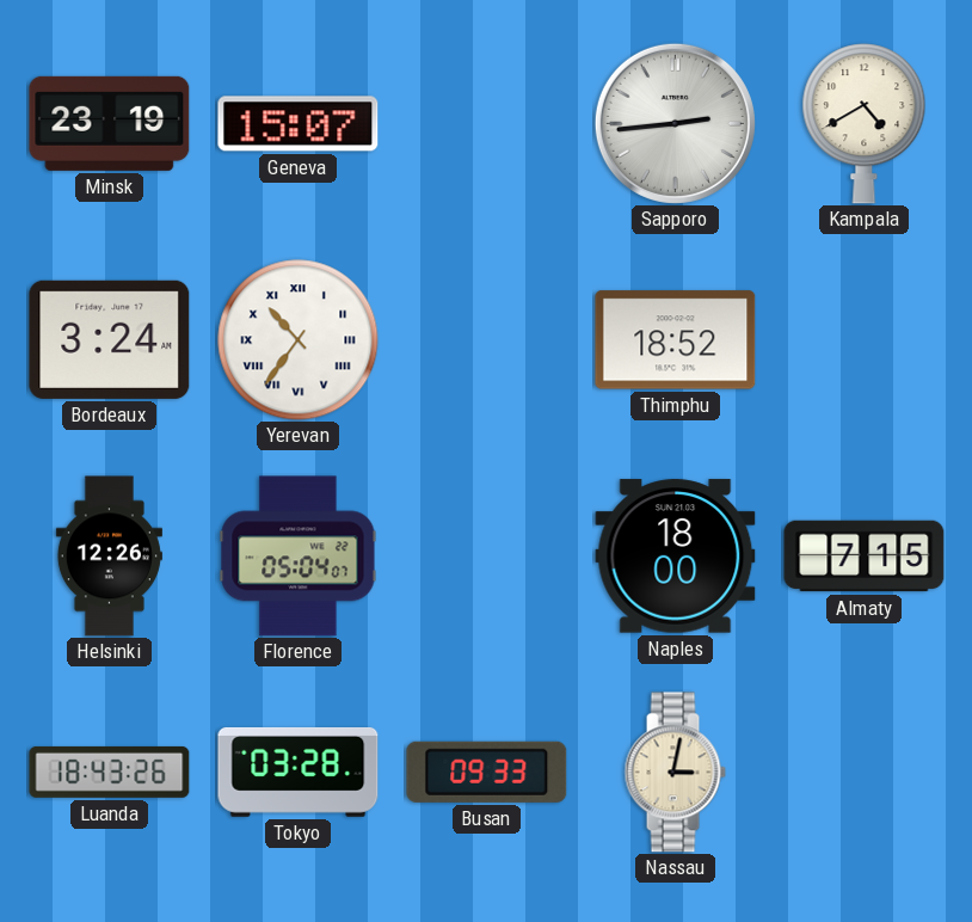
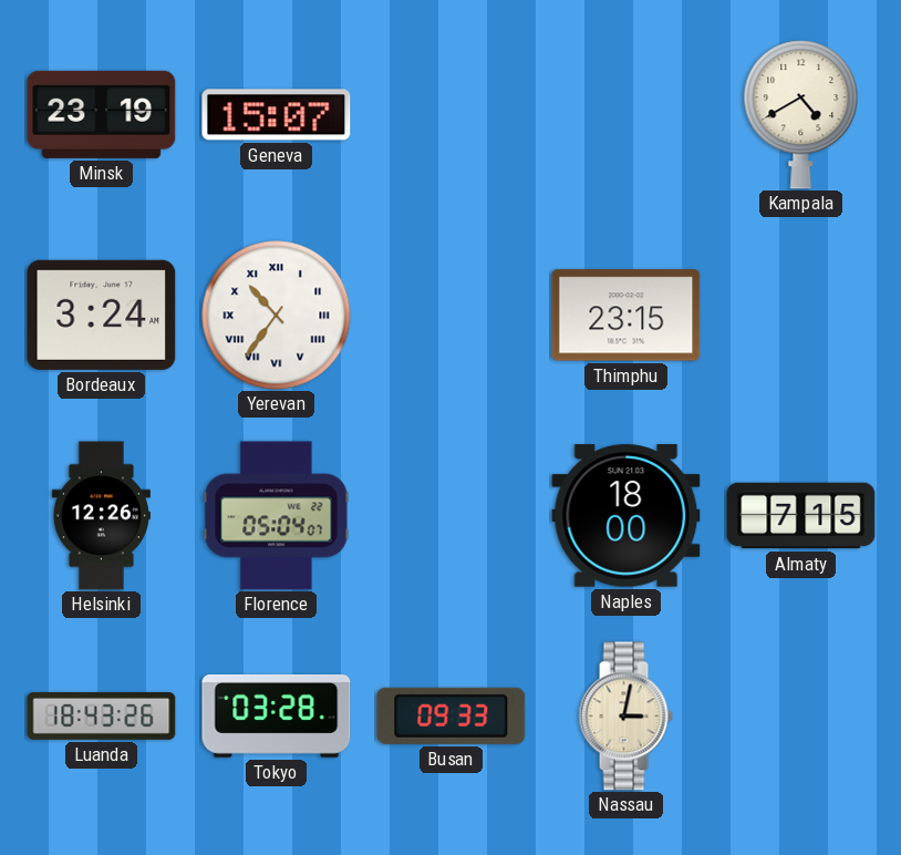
Sapporo: 2:44 -> none (675, 123)
Thimphu: 18:52 -> 23:15 (626, 316)
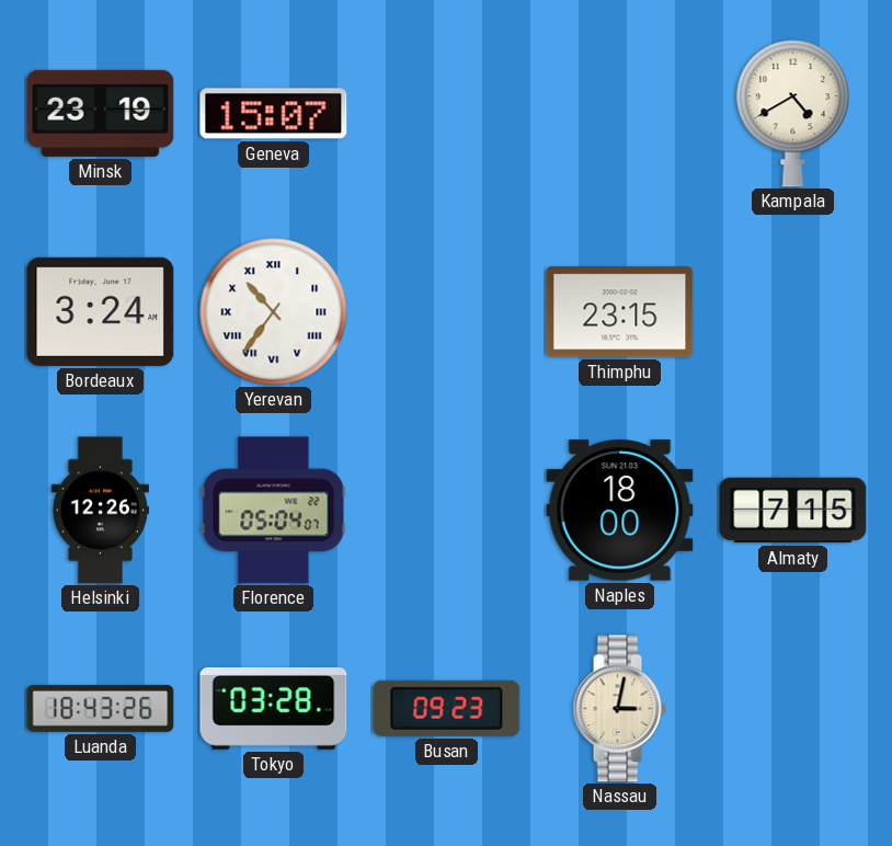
Busan: 09:33 -> 09:23 (447, 708)
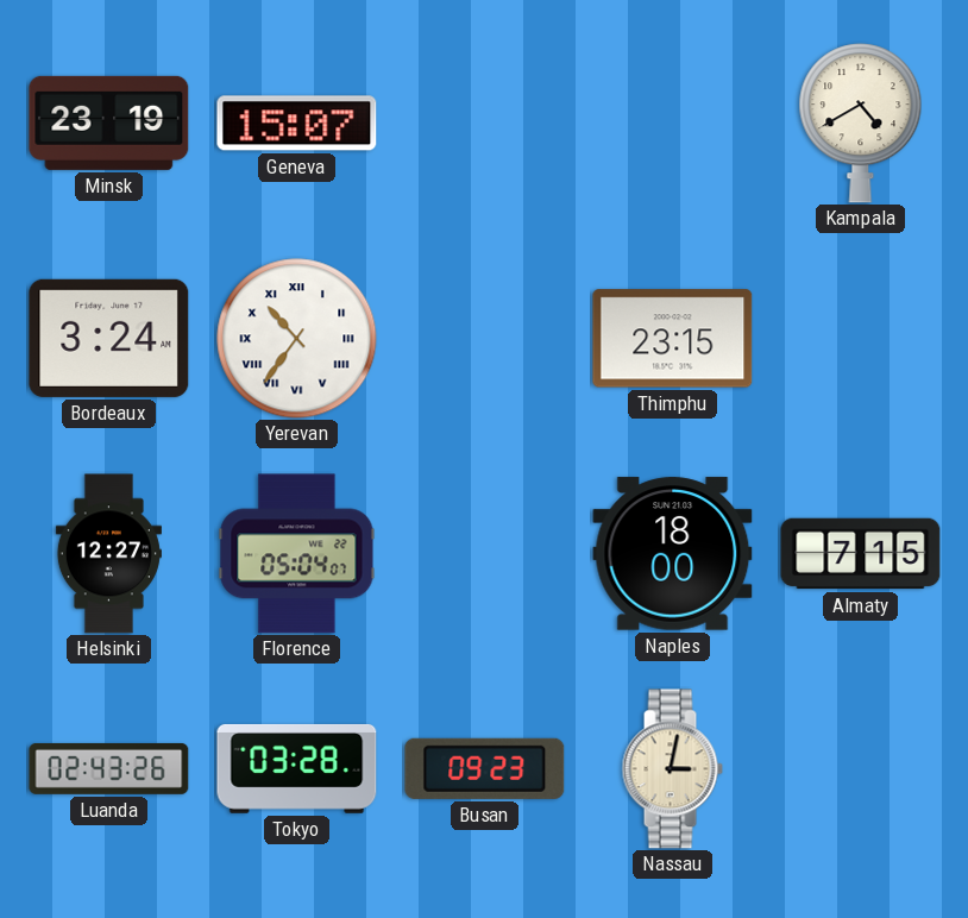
Helsinki: 12:26 -> 12:27 (108, 554)
Luanda: 18:43 -> 02:43 (109, 768)
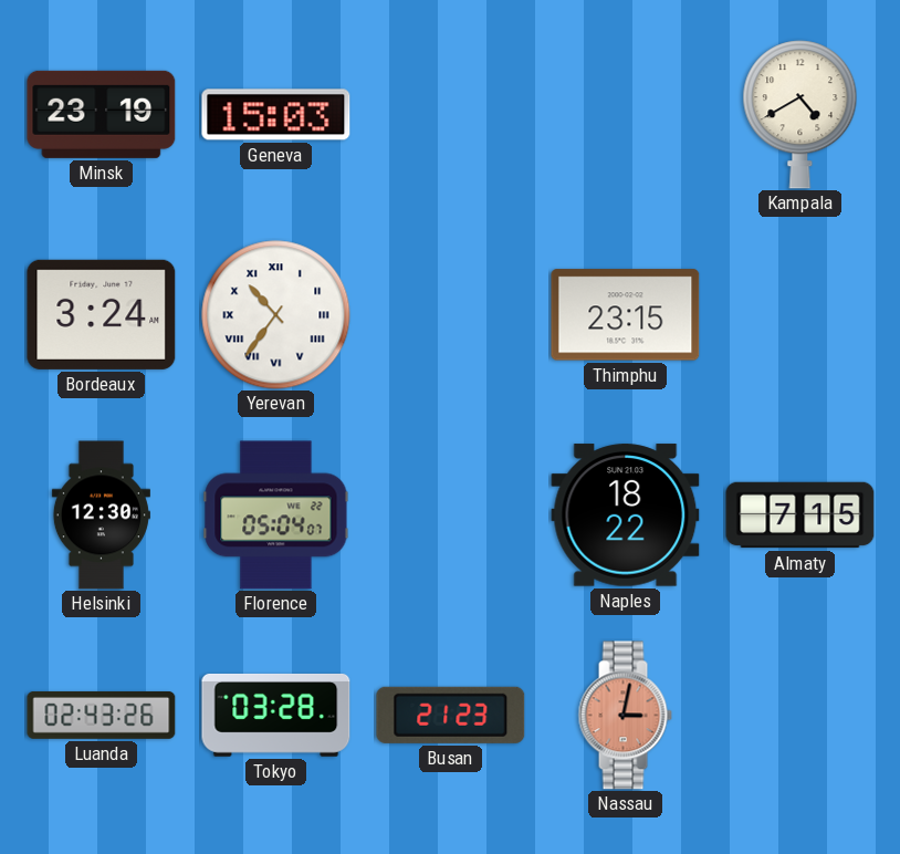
Geneva: 15:07 -> 15:03 (276, 115)
Helsinki: 12:27 -> 12:30 (101, 515)
Naples: 18:00 -> 18:22 (626, 515)
Busan: 09:23 -> 21:23 (451, 715)
Nassau dial: cream -> salmon (625, 716)
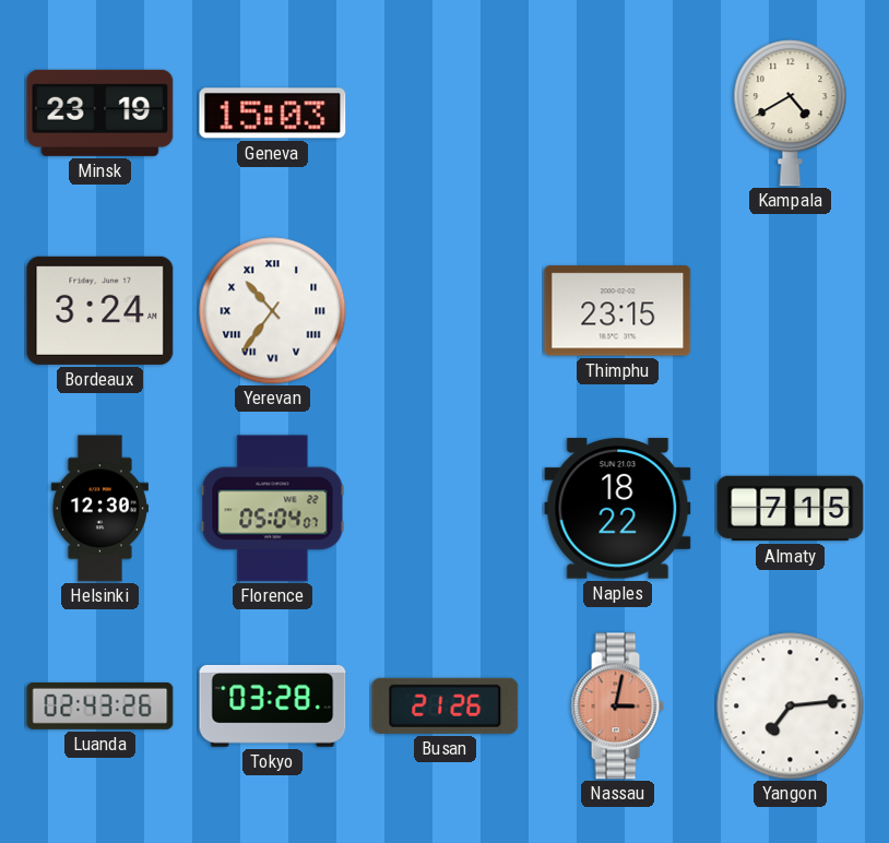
Busan: 21:23 -> 21:26 (446, 705)
Yangon: none -> 7:14 (791, 707)
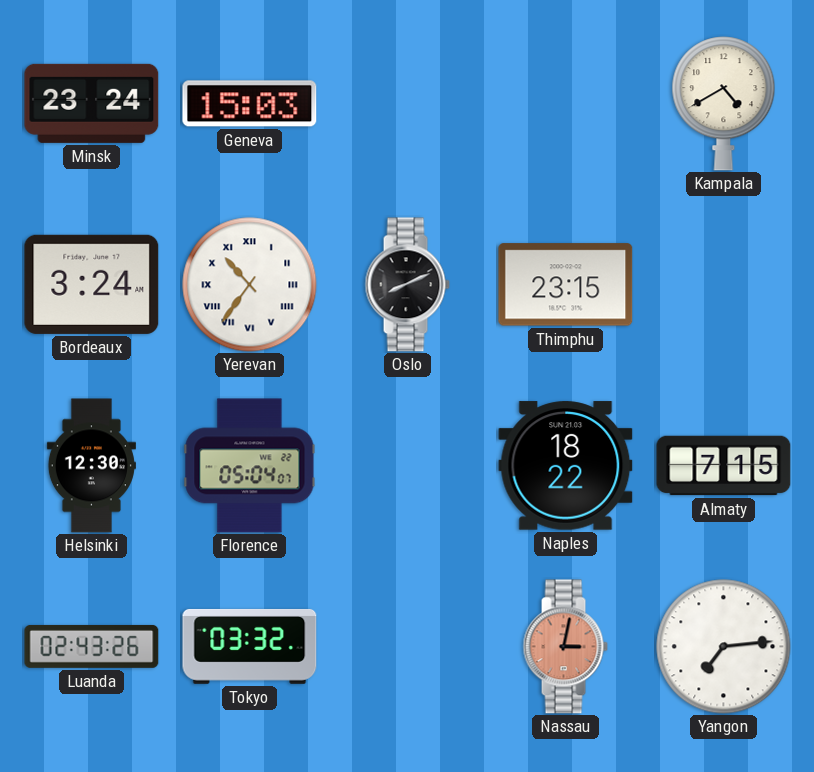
Minsk: 23:19 -> 23:24 (92, 103)
Oslo: none -> 8:11 (407, 285)
Tokyo: 03:28 -> 03:32 (250, 646)
Busan: 21:26 -> none (446, 705)
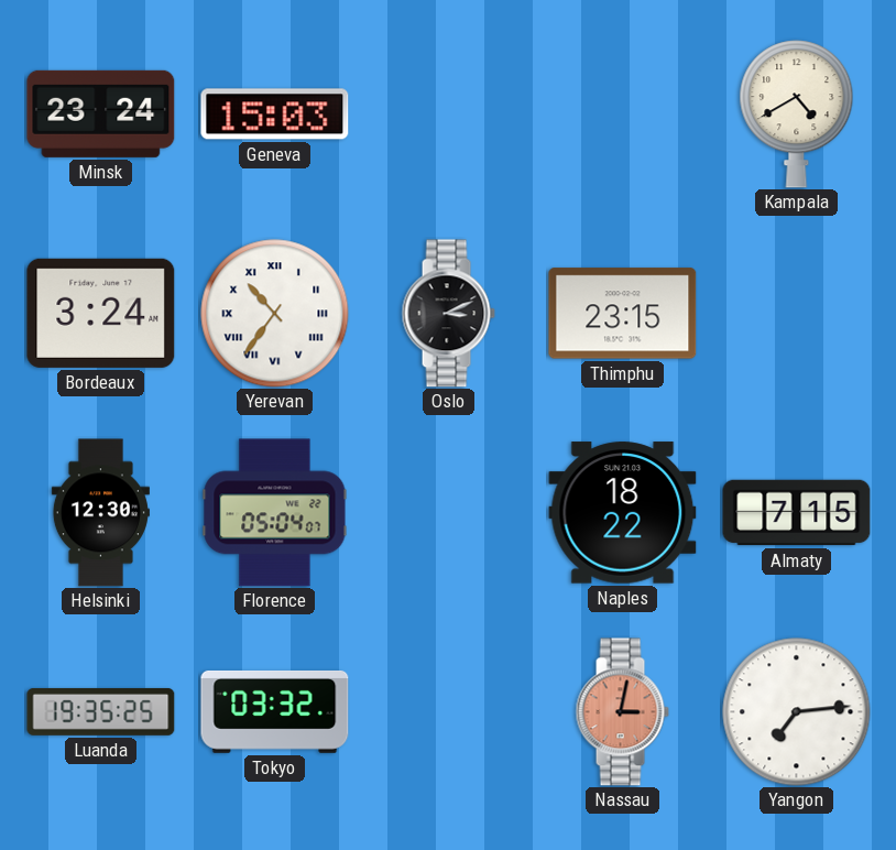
Oslo: 8:11 -> 3:11 (448, 314)
Luanda: 02:43 -> 19:35 (101, 711)
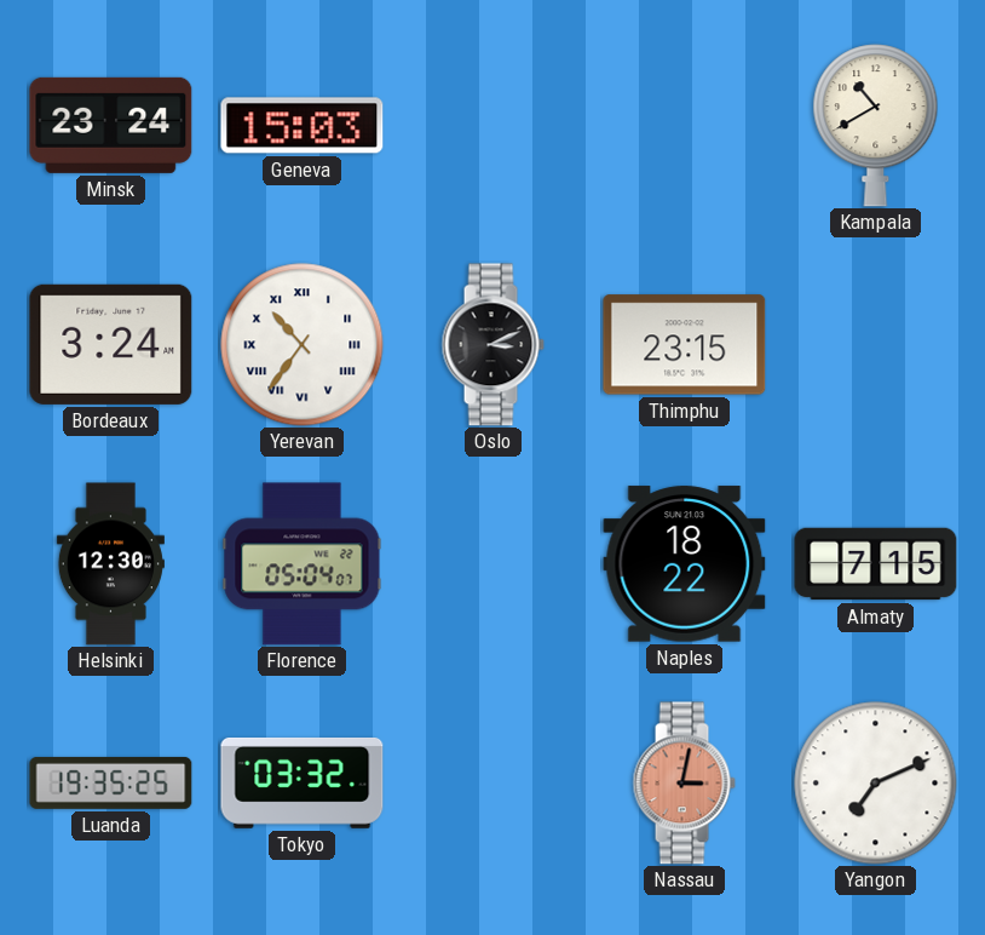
Kampala: 4:40 -> 10:40 (876, 126)
Yangon: 7:14 -> 7:11 (876, 784)
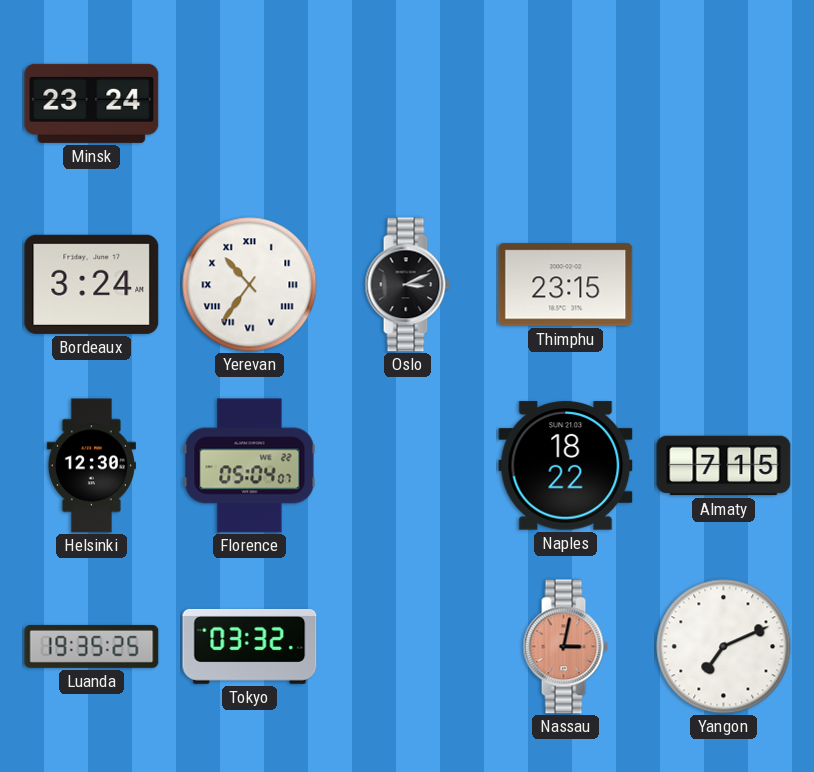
Geneva: 15:03 -> none (303, 126)
Kampala: 10:40 -> none (876, 126)
